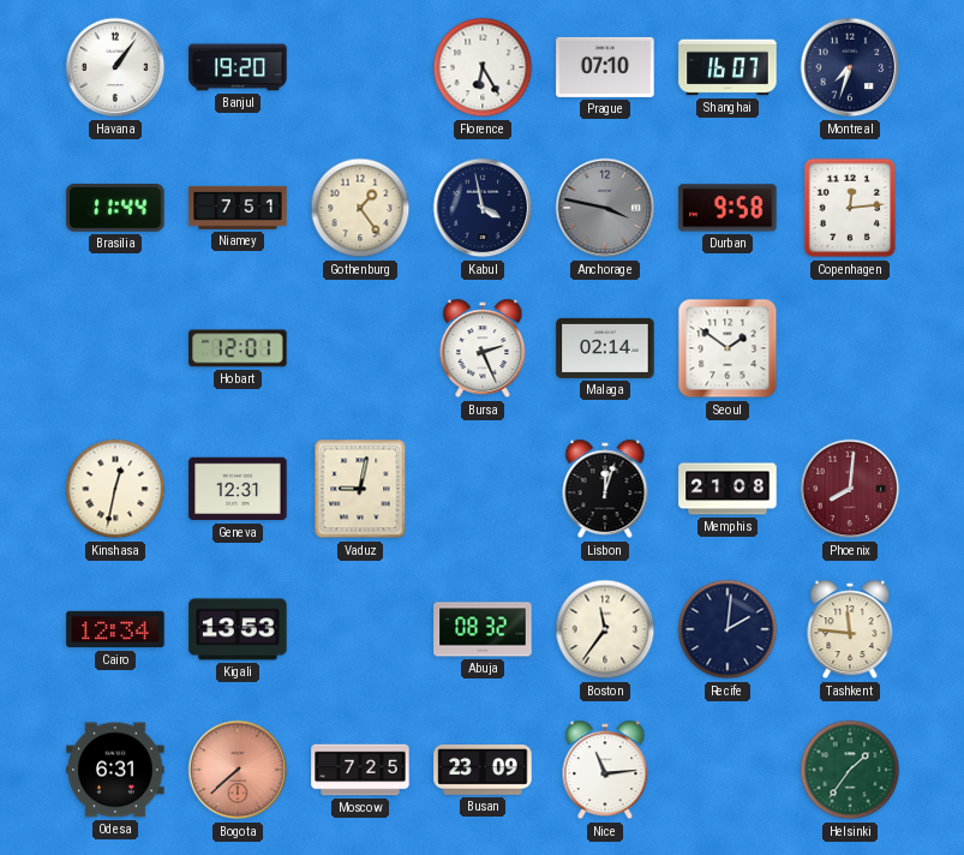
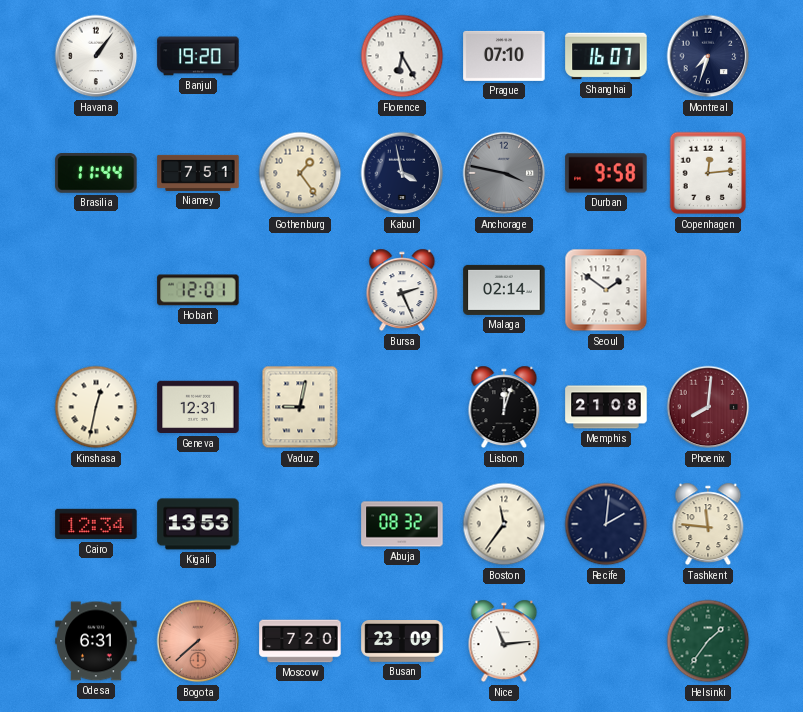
Moscow: 7:25 -> 7:20 (300, 641)
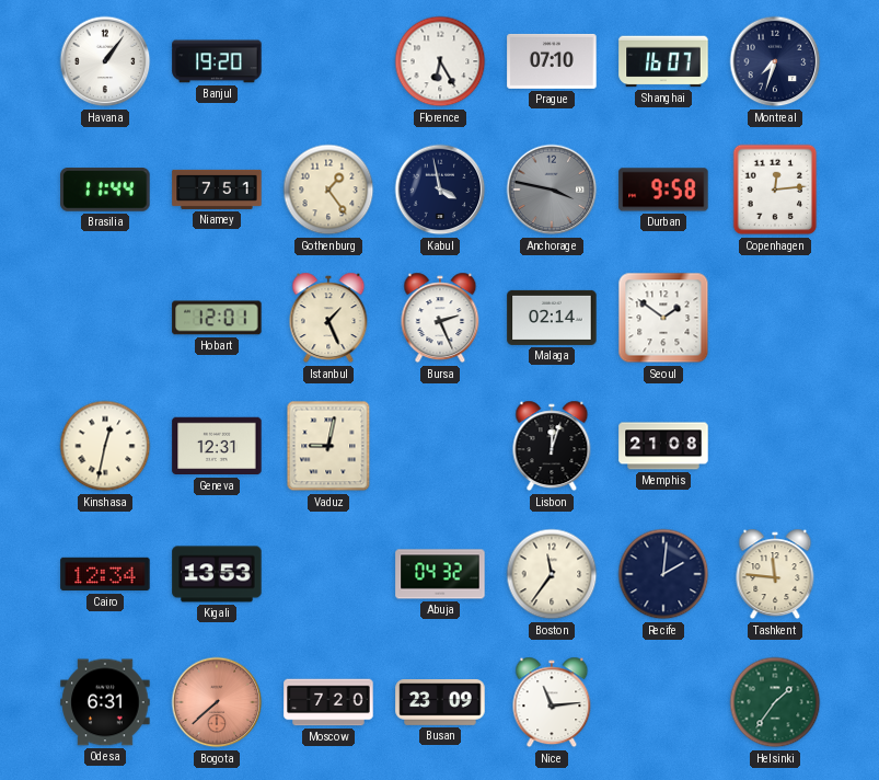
Istanbul: none -> 1:26 (328, 318)
Phoenix: 8:01 -> none (708, 407)
Abuja: 08:32 -> 04:32 (440, 574)
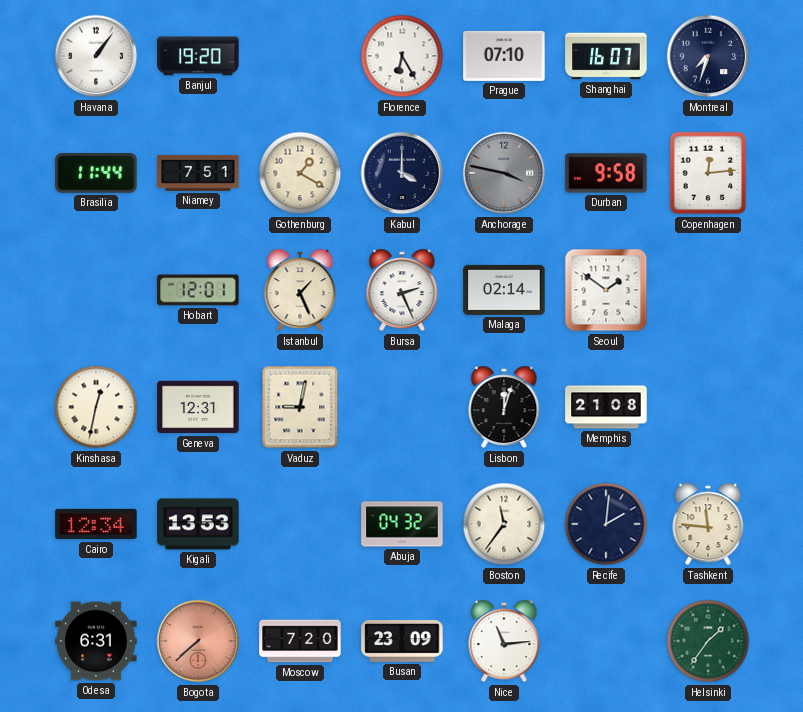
Gothenburg: 1:24 -> 1:20 (300, 173)
Kabul: 3:58 -> 4:00 (402, 173)
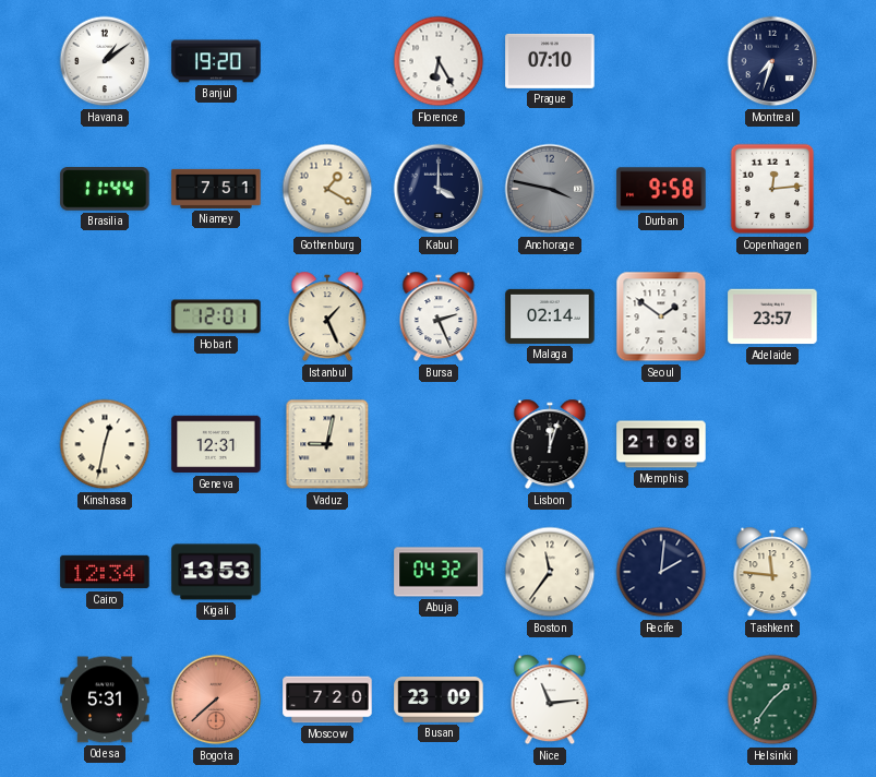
Havana: 1:06 -> 1:09 (105, 61)
Shanghai: 16:07 -> none (606, 56)
Adelaide: none -> 23:57 (772, 316)
Odesa: 6:31 -> 5:31 (105, 700)
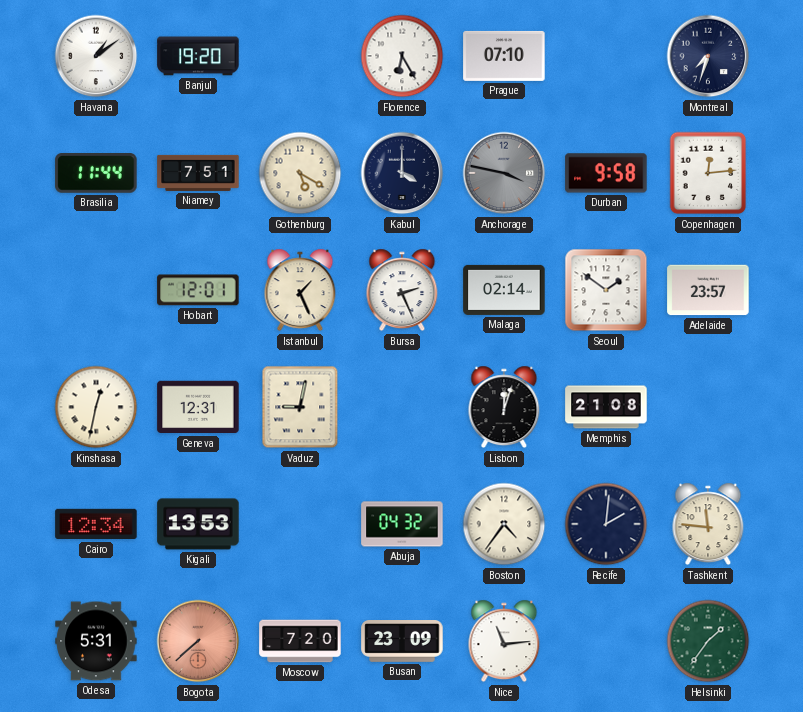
Gothenburg: 1:20 -> 5:20 (300, 173)
Boston: 11:36 -> 4:36 (504, 524)
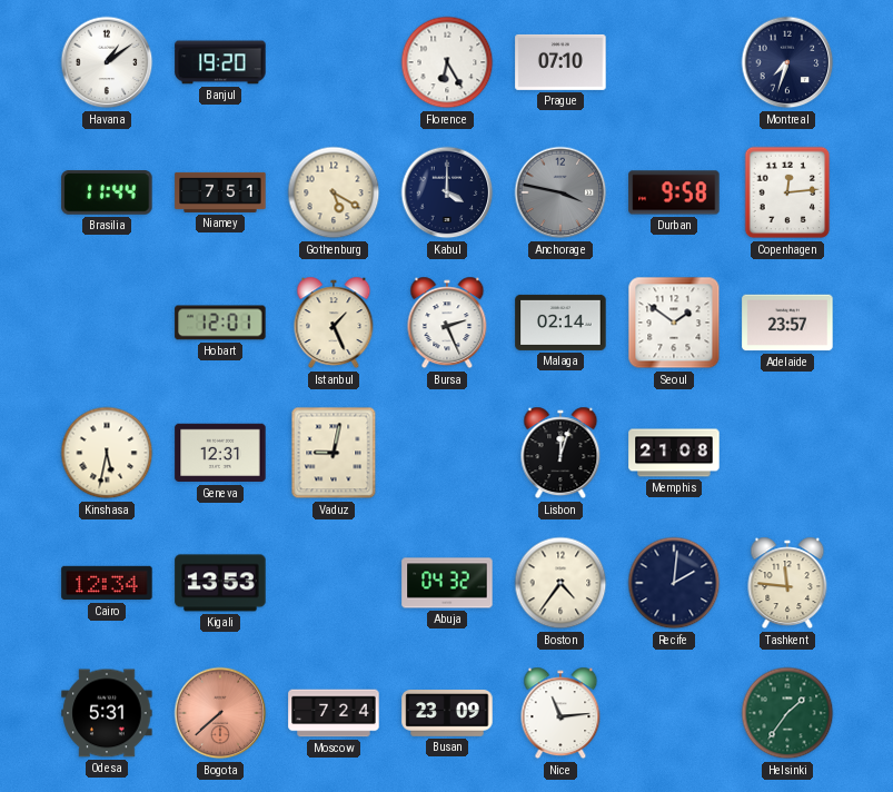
Kinshasa: 12:32 -> 5:32 (107, 453)
Moscow: 7:20 -> 7:24 (334, 713)
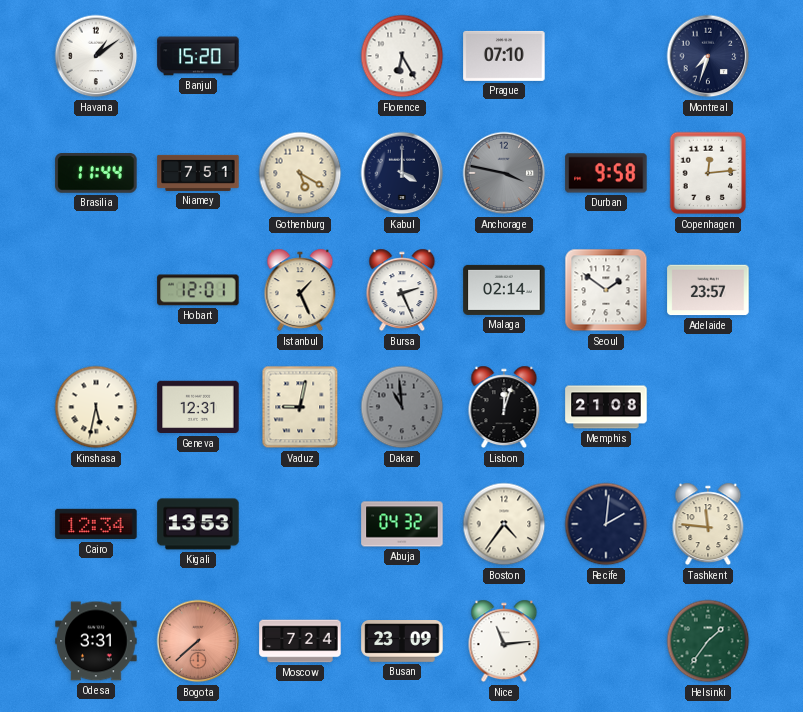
Banjul: 19:20 -> 15:20 (198, 56)
Dakar: none -> 10:59 (402, 407)
Odesa: 5:31 -> 3:31 (96, 641)
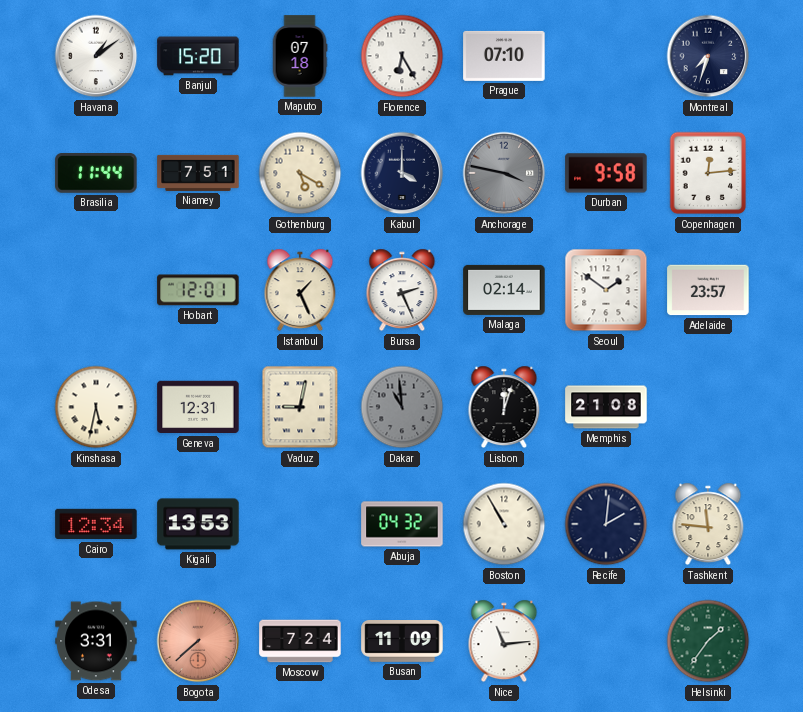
Maputo: none -> 07:18 (300, 56)
Boston: 4:36 -> 10:55 (504, 524)
Busan: 23:09 -> 11:09 (402, 642)
